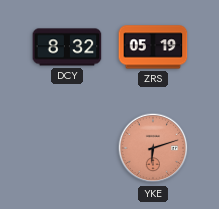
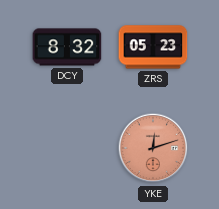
ZRS: 05:19 -> 05:23 (153, 47)
YKE: 6:12 -> 12:12 (153, 148)
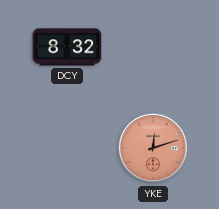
ZRS: 05:23 -> none (153, 47)
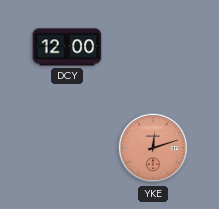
DCY: 8:32 -> 12:00 (67, 47)
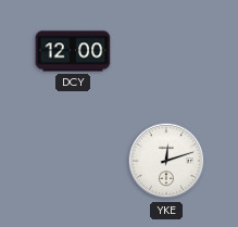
YKE dial: salmon -> white (166, 161)
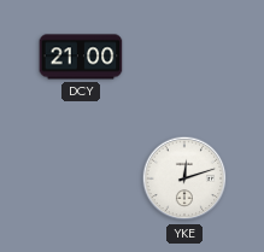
DCY: 12:00 -> 21:00 (81, 57)
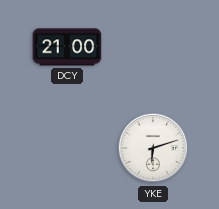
YKE: 12:12 -> 6:12 (153, 148)
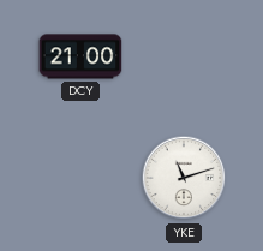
YKE: 6:12 -> 11:12 (184, 178)
